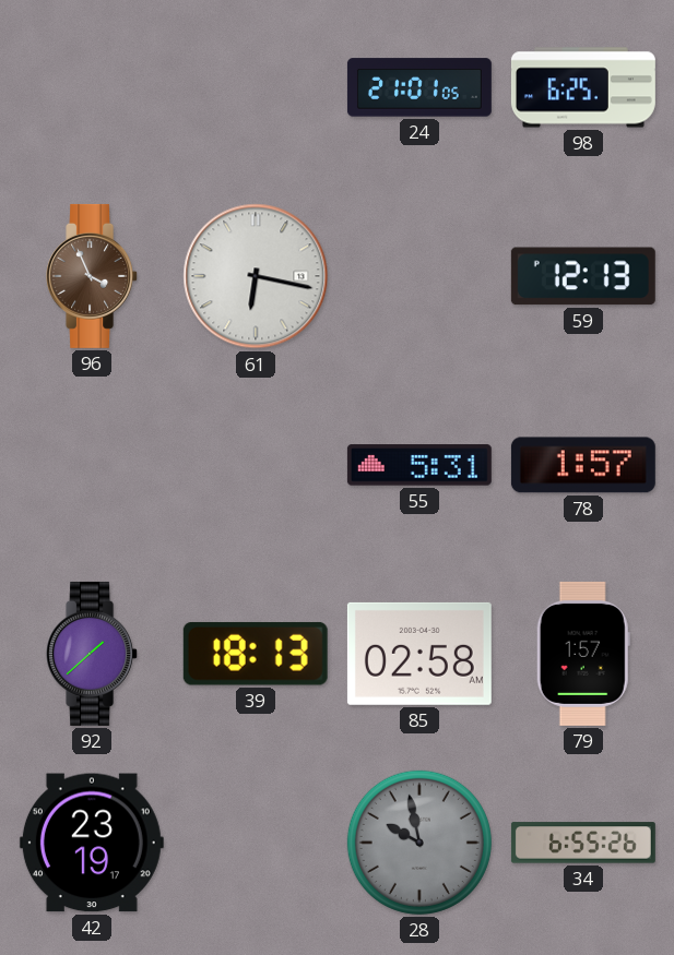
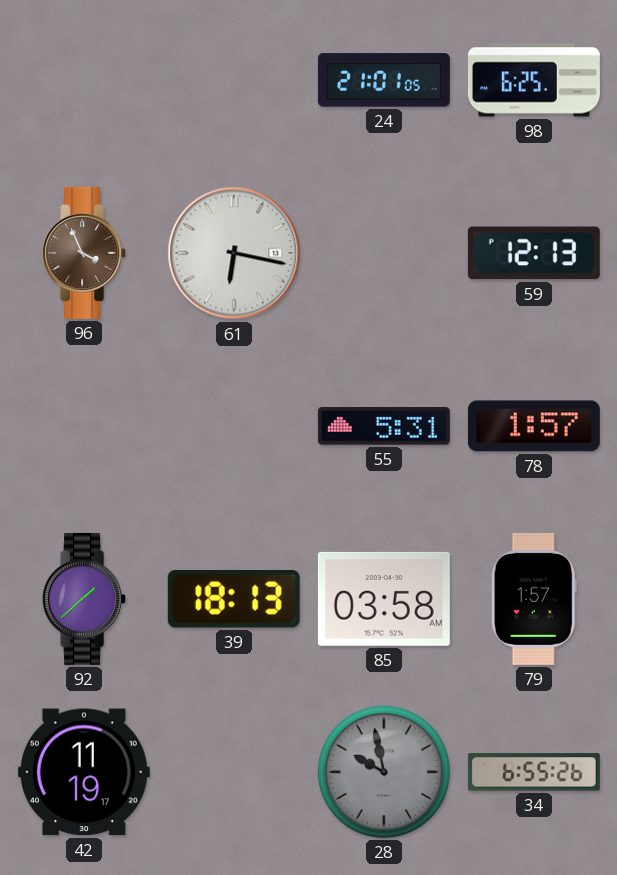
85: 02:58 -> 03:58 (384, 599)
42: 23:19 -> 11:19 (84, 772)
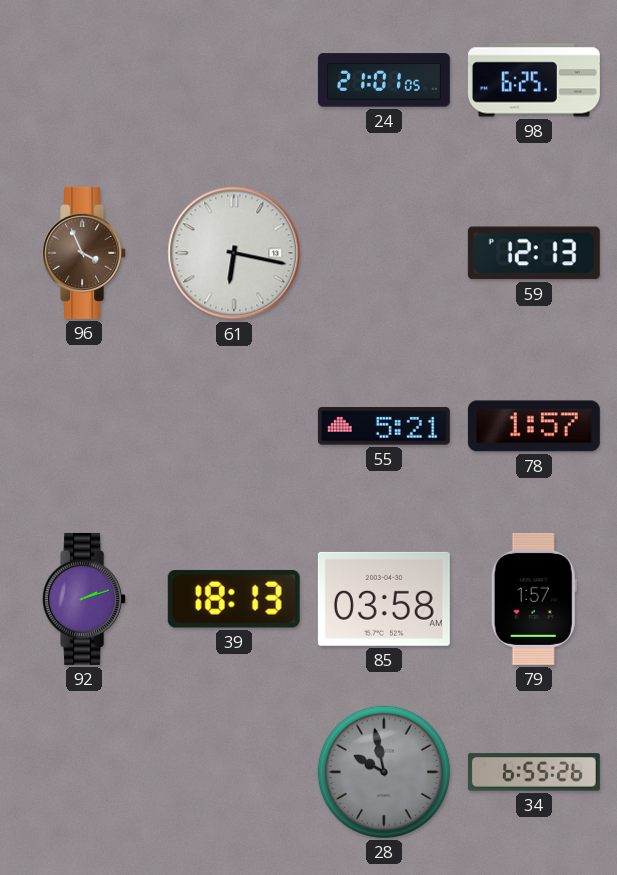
55: 5:31 -> 5:21 (384, 426)
92: 1:38 -> 2:12 (85, 599)
42: 11:19 -> none (84, 772)
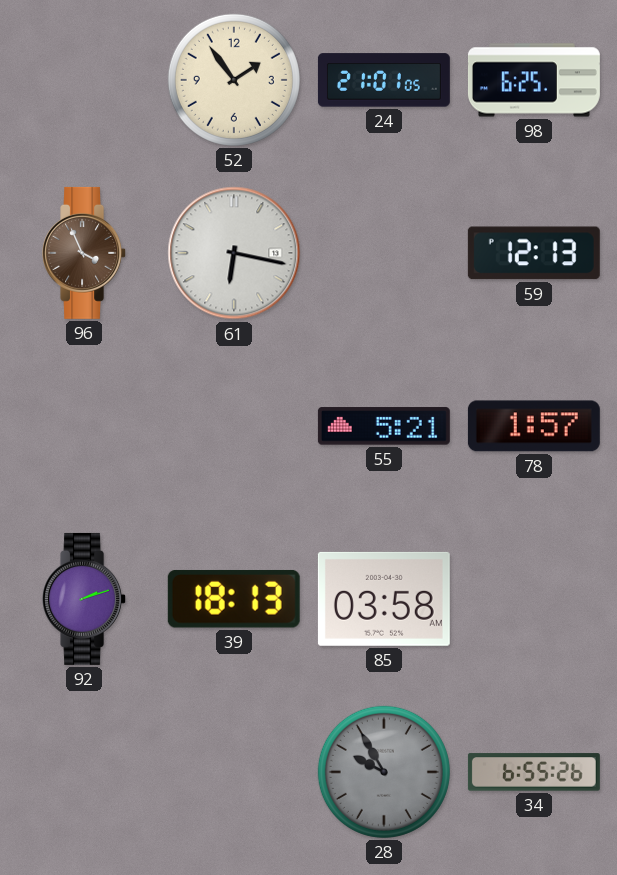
52: none -> 1:54 (234, 80)
79: 1:57 -> none (534, 599)
28: 9:58 -> 9:55 (384, 772)
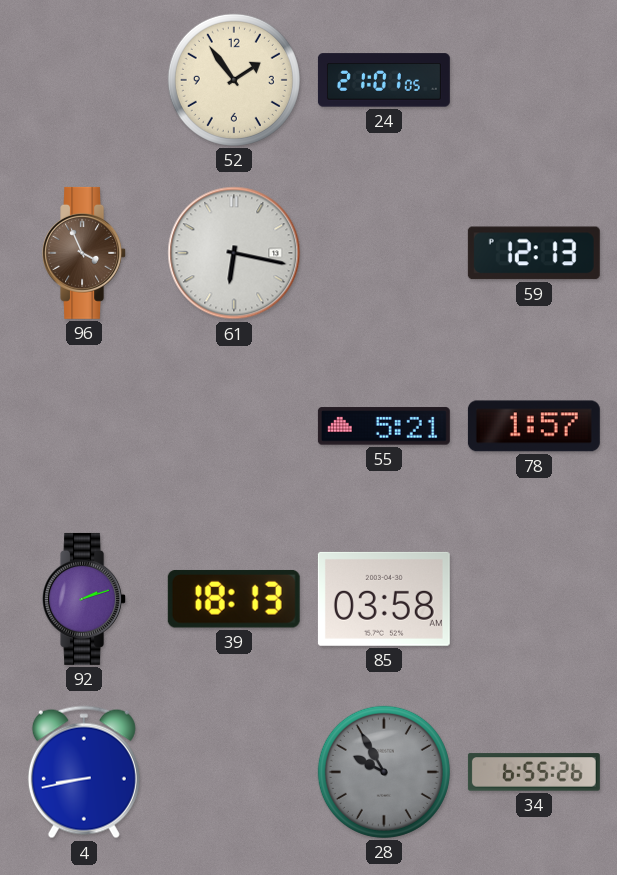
98: 6:25 -> none (534, 80)
4: none -> 8:43 (84, 772)
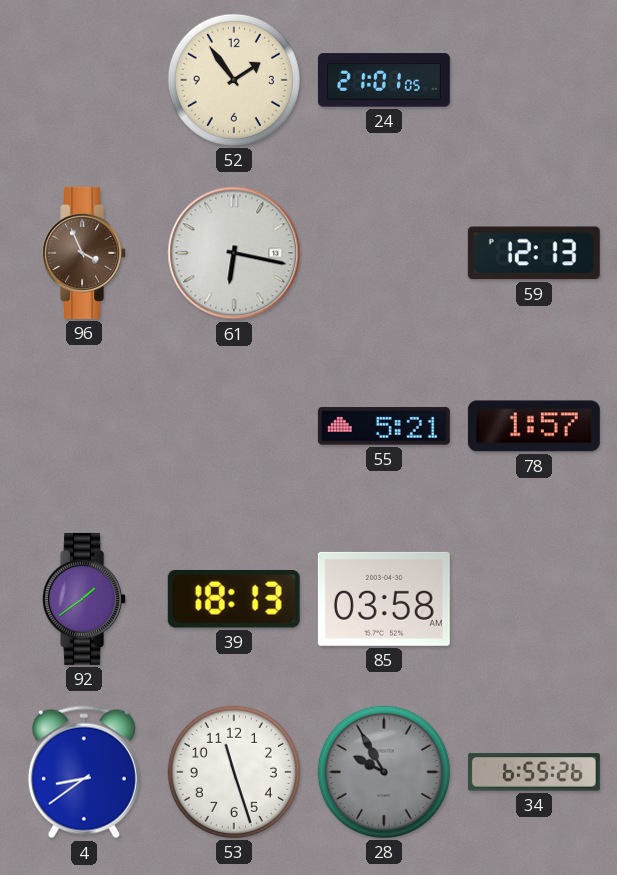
92: 2:12 -> 1:39 (85, 599)
4: 8:43 -> 8:39 (84, 772)
53: none -> 11:27 (234, 772)
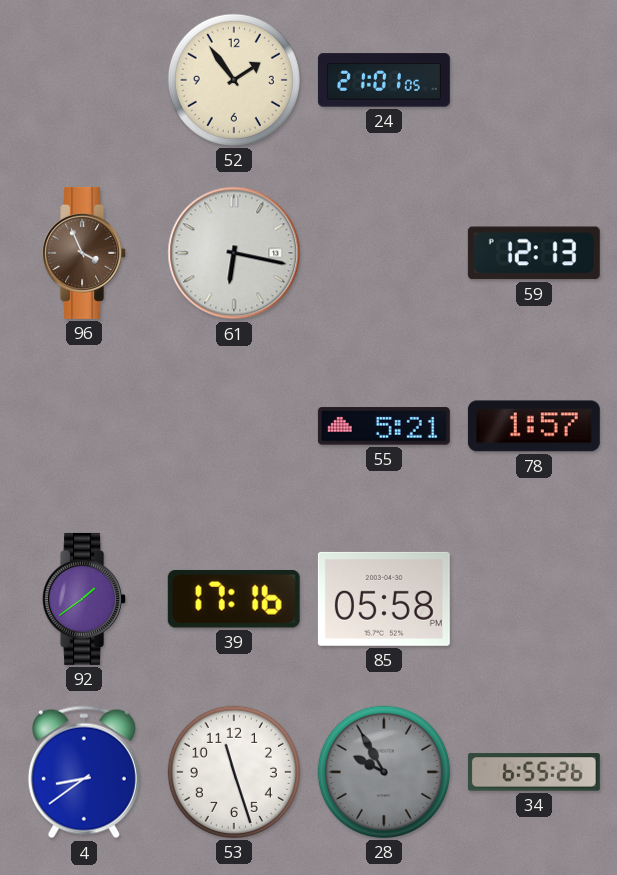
39: 18:13 -> 17:16 (234, 599)
85: 03:58 -> 05:58 (384, 599)
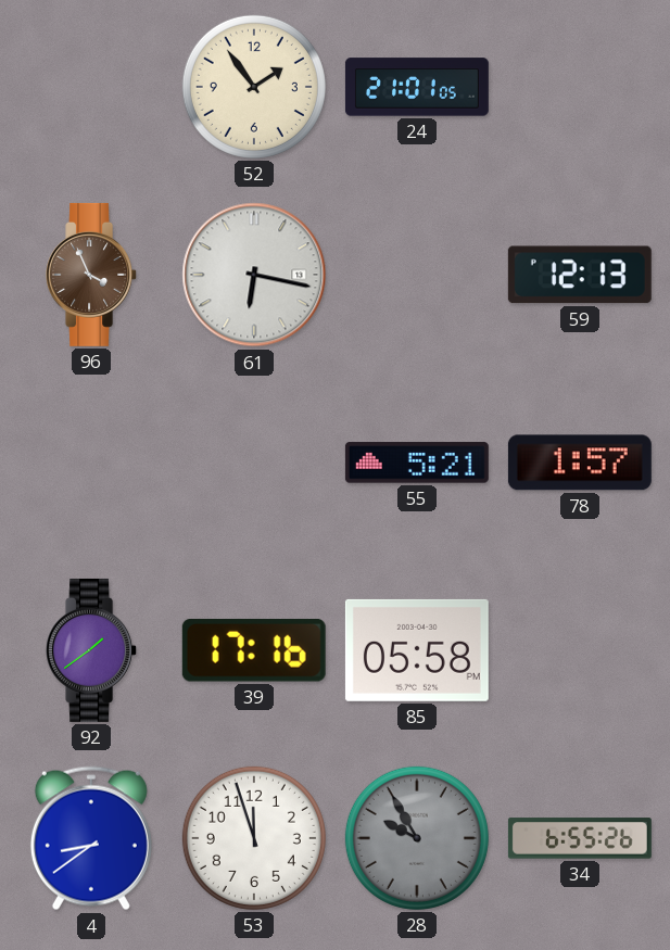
53: 11:27 -> 11:57 (254, 838)
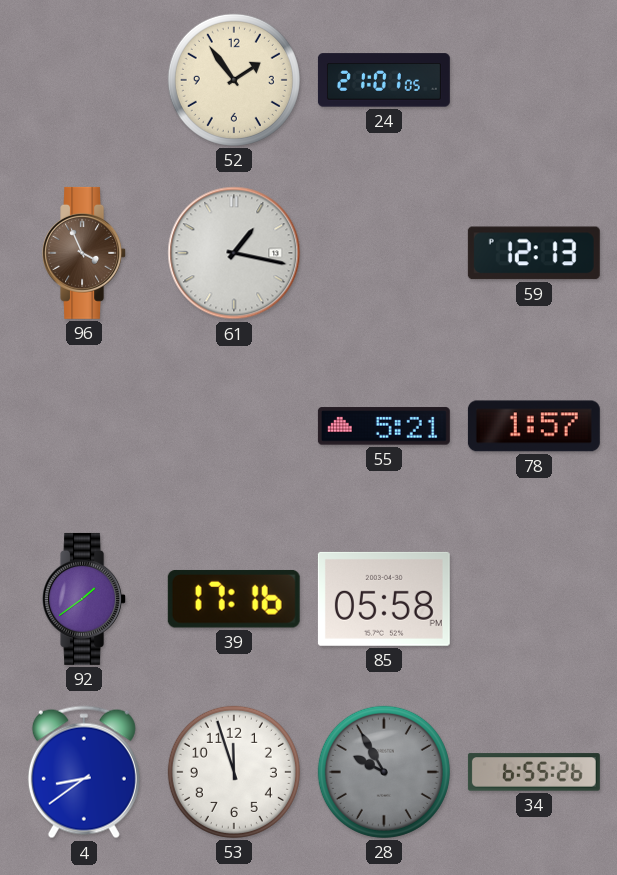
61: 6:17 -> 1:17 (234, 253)
